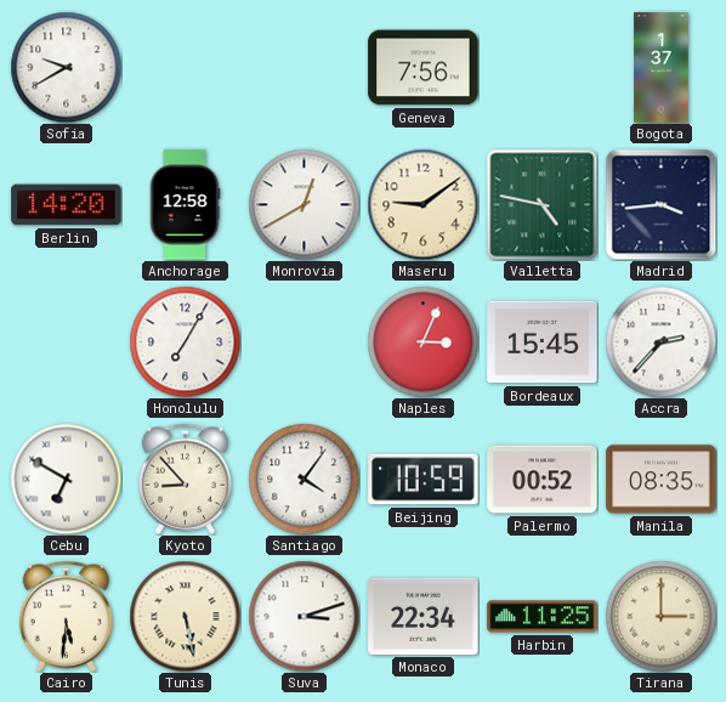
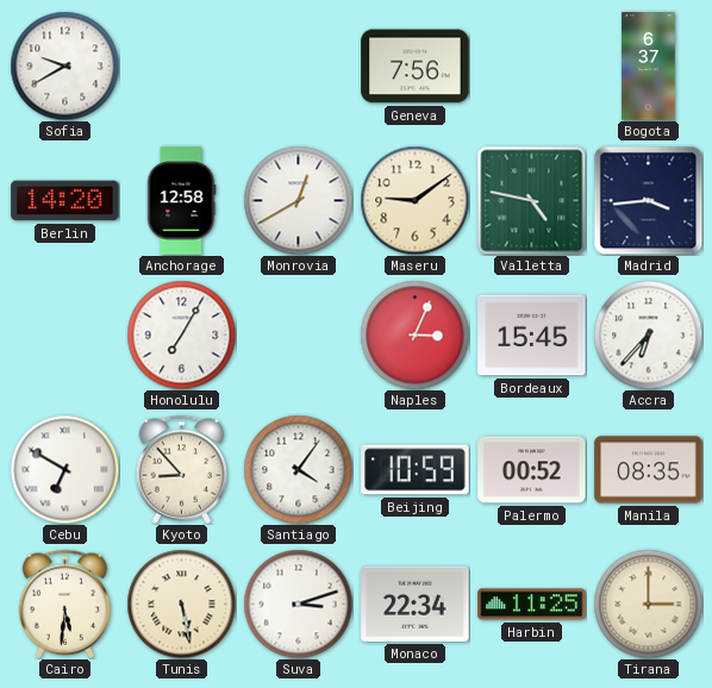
Bogota: 1:37 -> 6:37 (649, 67)
Accra: 2:37 -> 6:37 (648, 334)
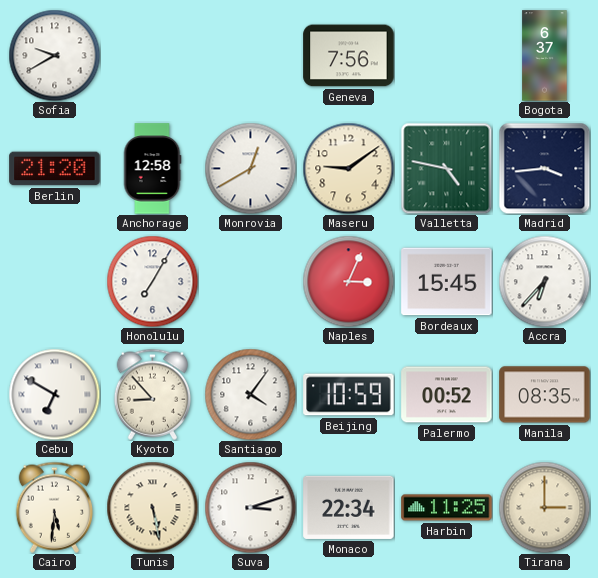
Berlin: 14:20 -> 21:20 (55, 169)
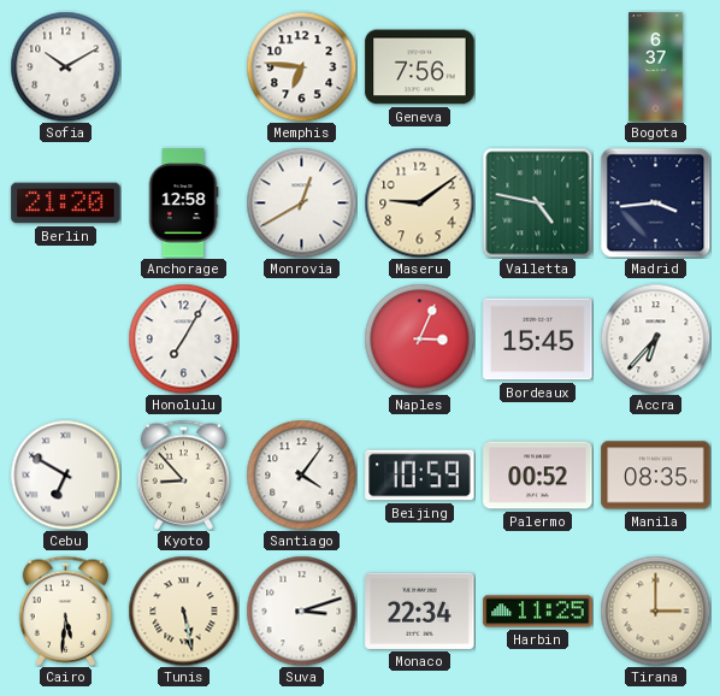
Sofia: 9:40 -> 10:10 (65, 66)
Memphis: none -> 6:46 (301, 66)
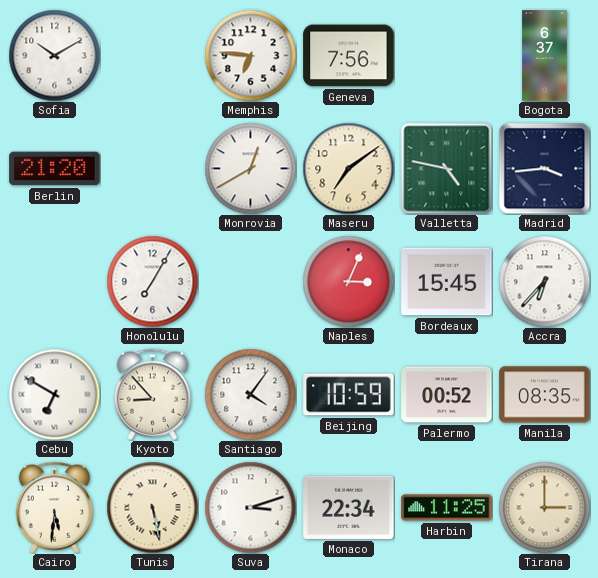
Anchorage: 12:58 -> none (183, 204)
Maseru: 9:09 -> 7:09 (348, 168)
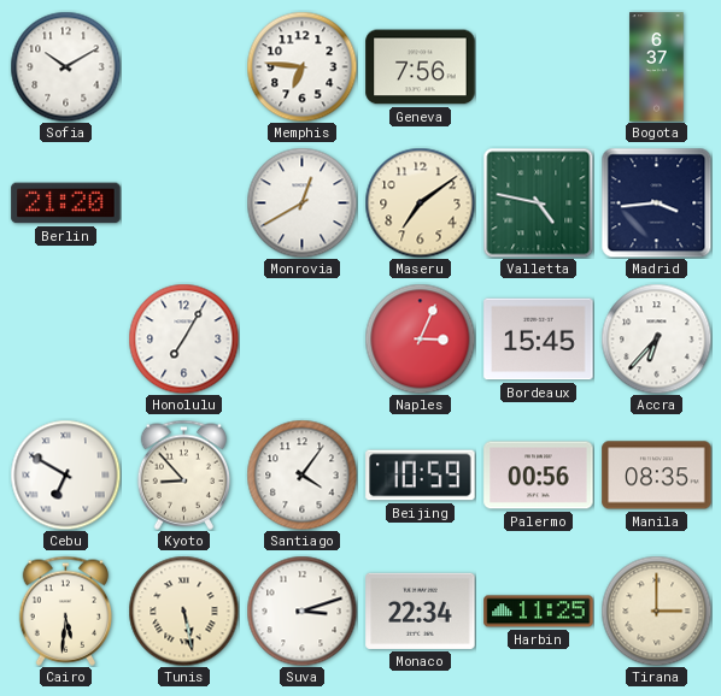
Palermo: 00:52 -> 00:56 (539, 476)
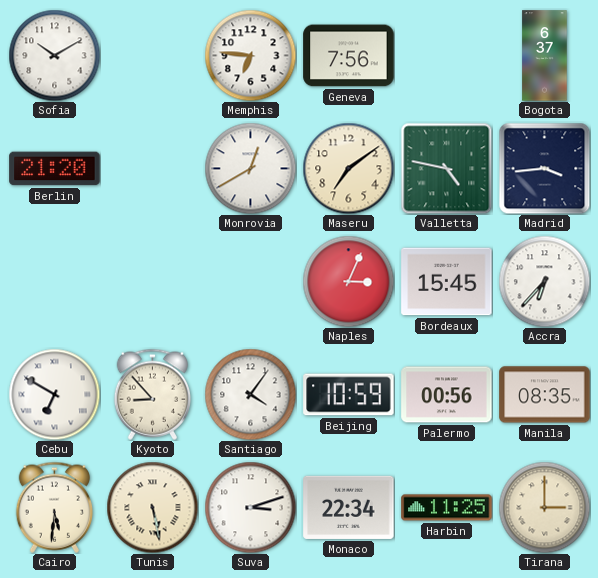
Honolulu: 7:05 -> none (183, 338)
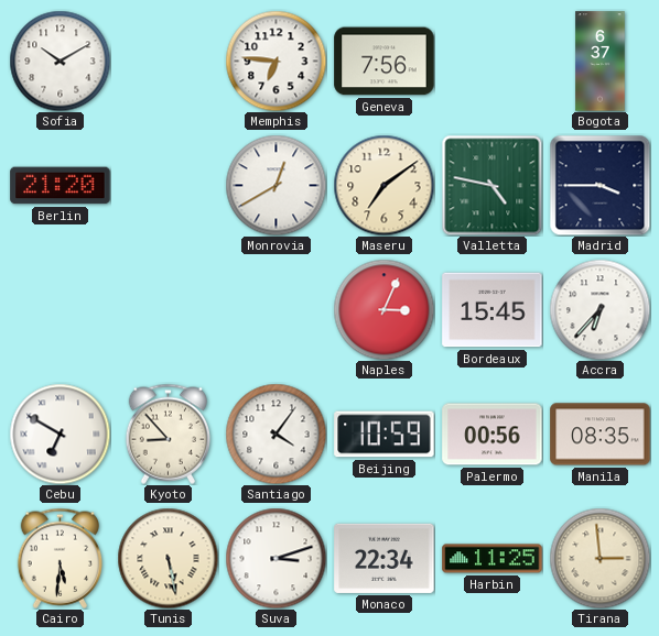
Madrid: 3:44 -> 3:45 (599, 185)
Tirana: 3:00 -> 2:59 (599, 558)
